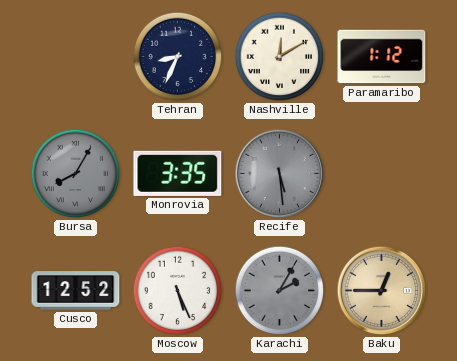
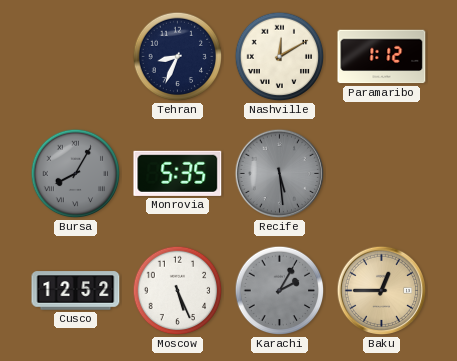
Monrovia: 3:35 -> 5:35 (178, 173)
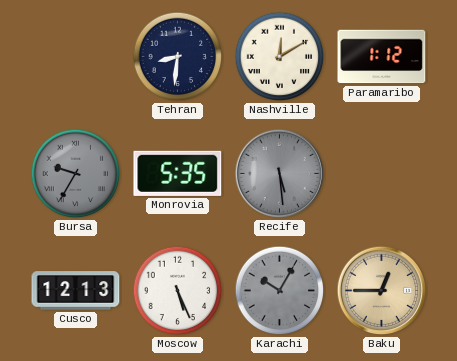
Tehran: 8:34 -> 8:31 (178, 57)
Bursa: 8:05 -> 9:35 (76, 174)
Cusco: 12:52 -> 12:13 (76, 291)
Karachi: 2:05 -> 10:05 (280, 291)
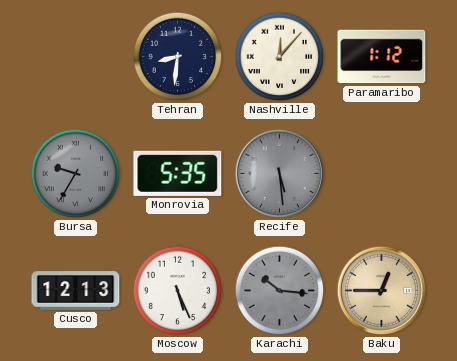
Nashville: 12:10 -> 12:07 (280, 57)
Karachi: 10:05 -> 10:16 (280, 291)
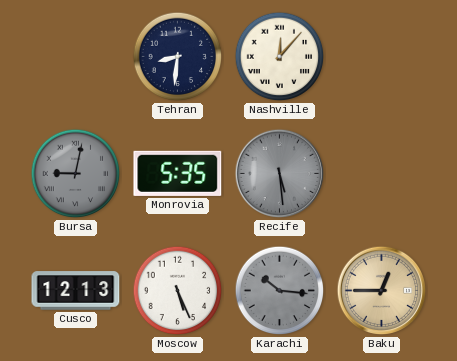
Paramaribo: 1:12 -> none (382, 57)
Bursa: 9:35 -> 9:02 (76, 174)
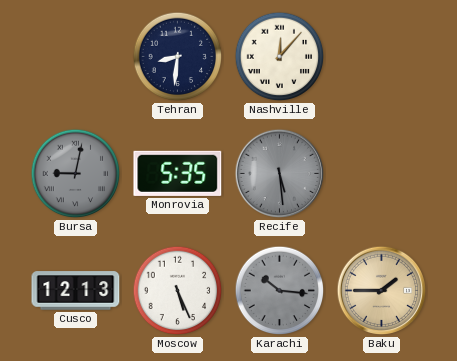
Baku: 12:45 -> 1:45 (382, 291)
